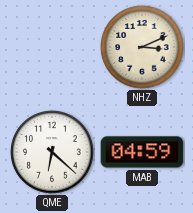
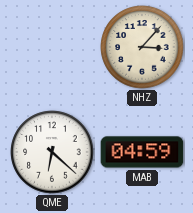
NHZ: 3:11 -> 3:07 (142, 47)
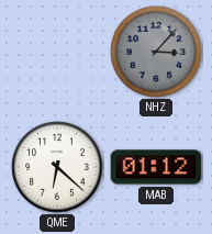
NHZ dial: cream -> grey (156, 52)
MAB: 04:59 -> 01:12 (156, 167)
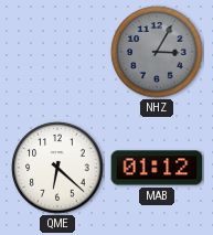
NHZ: 3:07 -> 3:05 (157, 52)
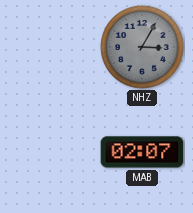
QME: 6:22 -> none (57, 168)
MAB: 01:12 -> 02:07 (142, 152)
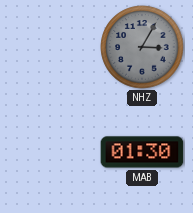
MAB: 02:07 -> 01:30 (142, 152)
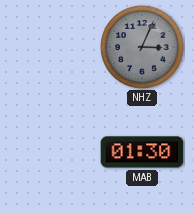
NHZ: 3:05 -> 3:04 (142, 47)
